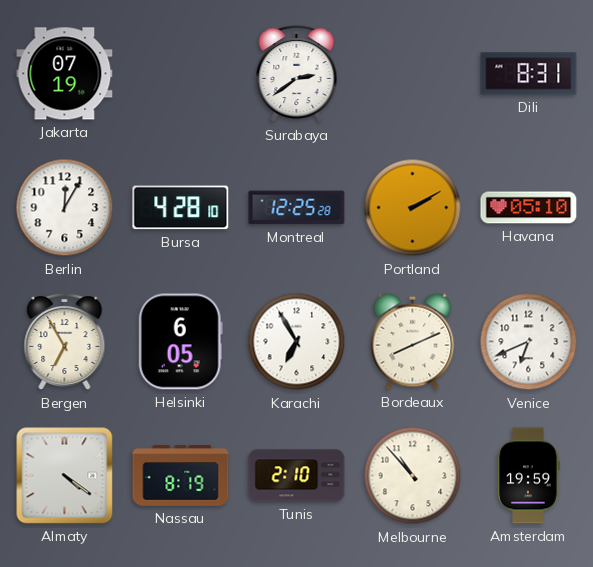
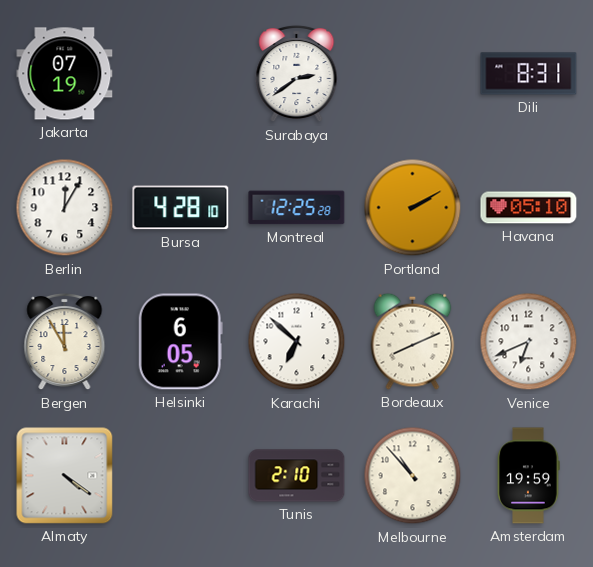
Bergen: 6:55 -> 11:55 (65, 342)
Karachi: 6:55 -> 6:52 (297, 342)
Nassau: 8:19 -> none (181, 476)
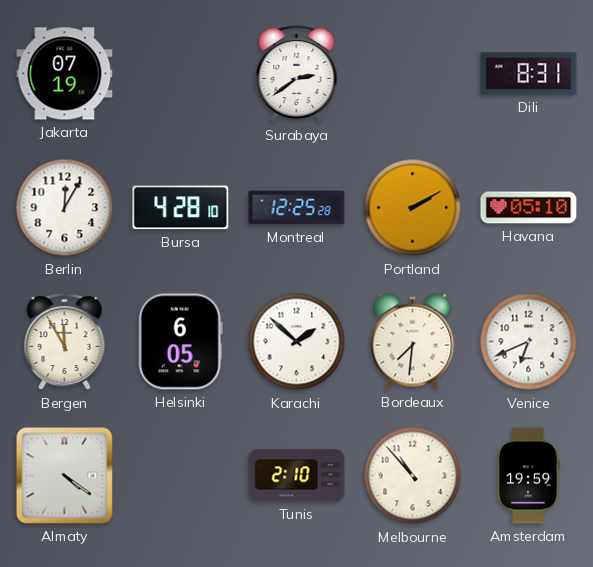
Karachi: 6:52 -> 1:52 (297, 342)
Bordeaux: 8:11 -> 7:31 (413, 341)
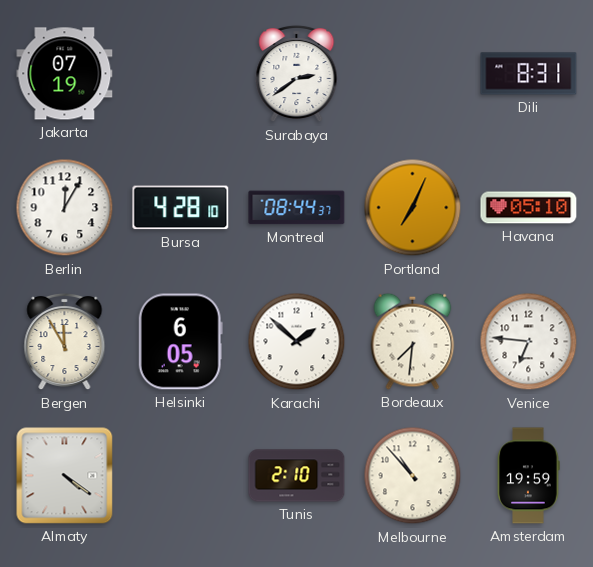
Montreal: 12:25 -> 08:44 (297, 208)
Portland: 2:10 -> 7:04 (413, 208)
Venice: 6:41 -> 6:46 (529, 342)
